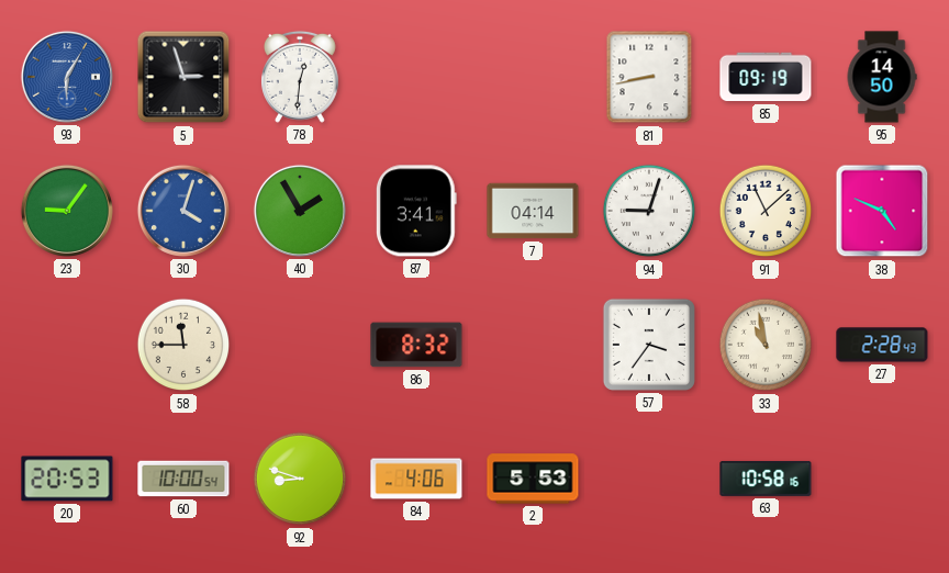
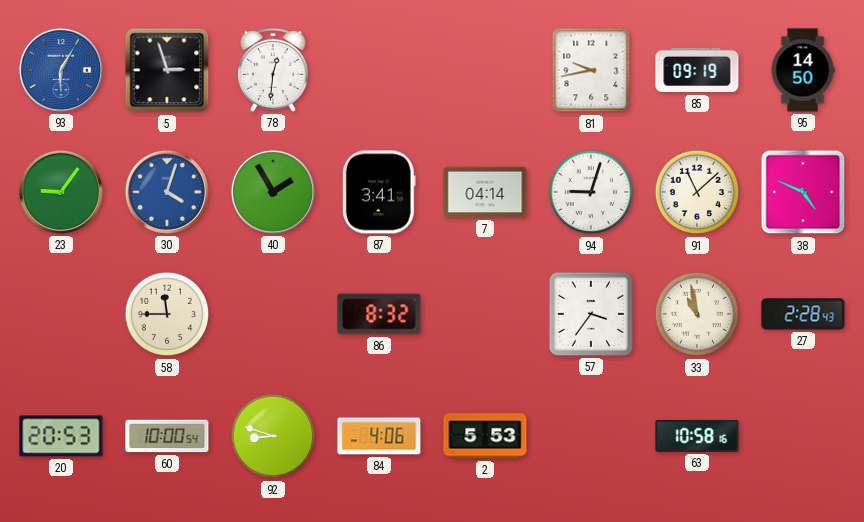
81: 8:43 -> 9:43 (591, 70)
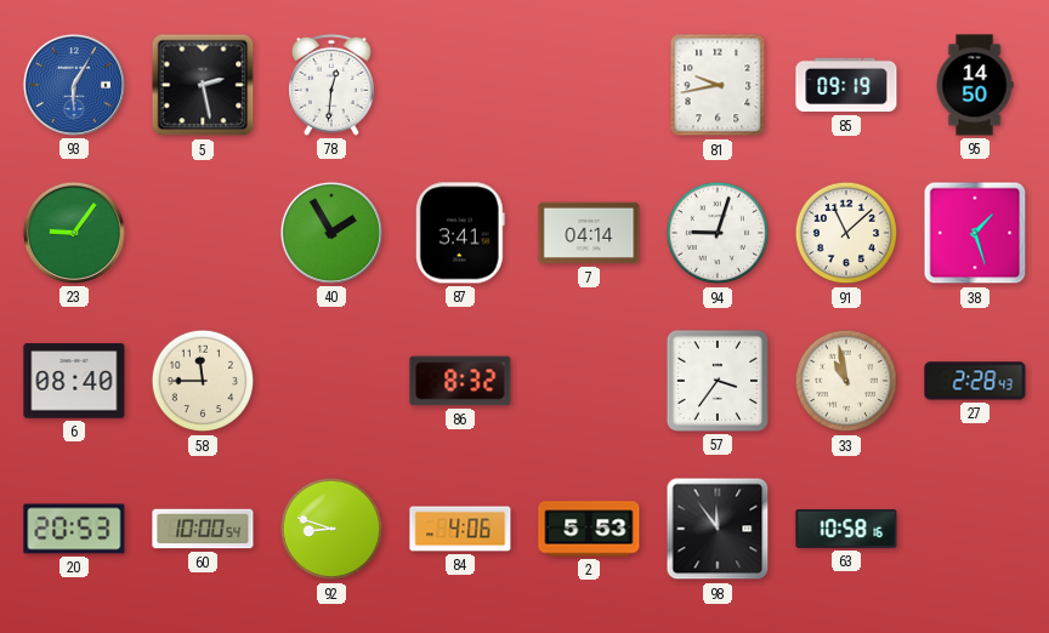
5: 2:57 -> 2:28 (203, 85)
30: 4:03 -> none (167, 192)
38: 4:49 -> 1:27 (975, 233)
6: none -> 08:40 (74, 381)
98: none -> 11:54 (718, 529)
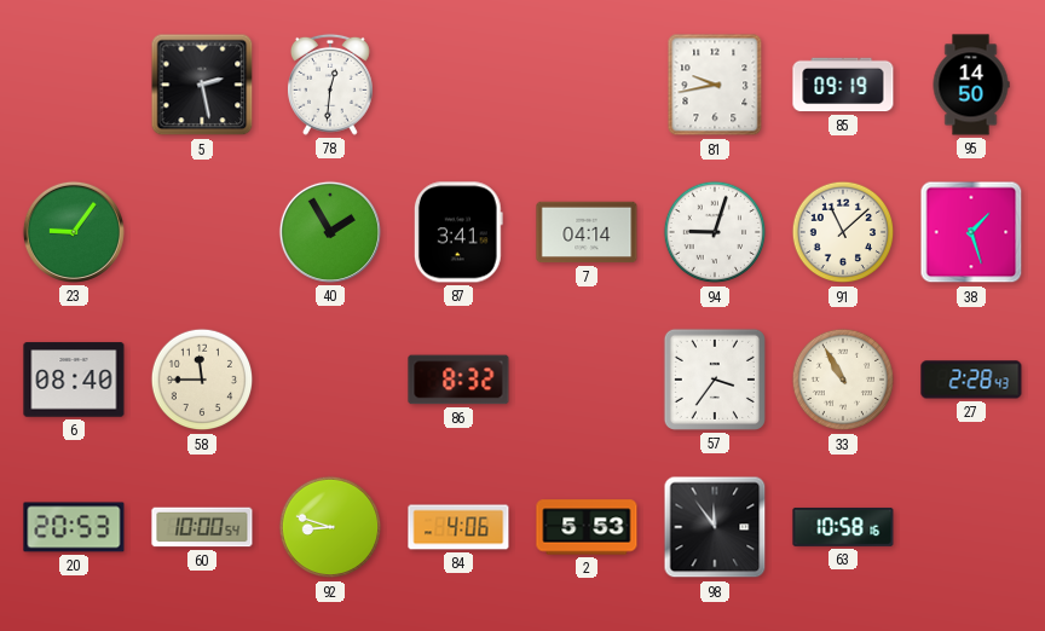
93: 6:05 -> none (74, 85)
33: 10:58 -> 10:55 (843, 380)
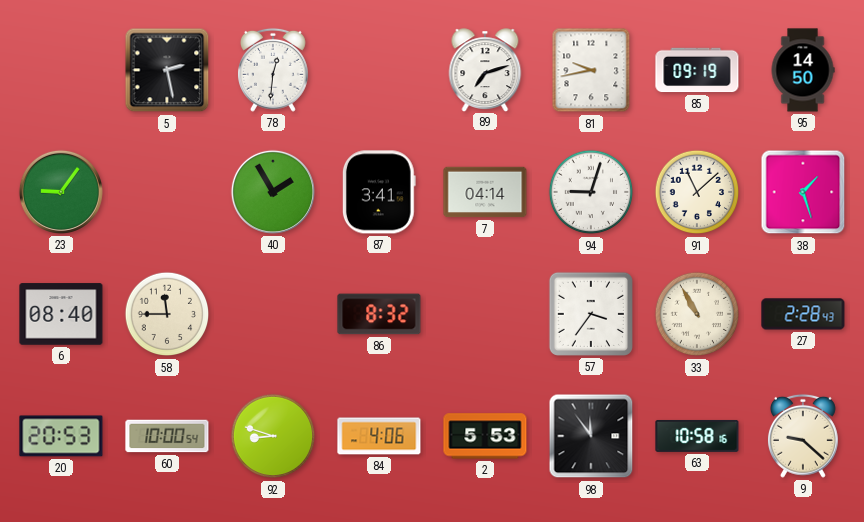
89: none -> 7:12 (485, 70)
9: none -> 9:22 (803, 436)
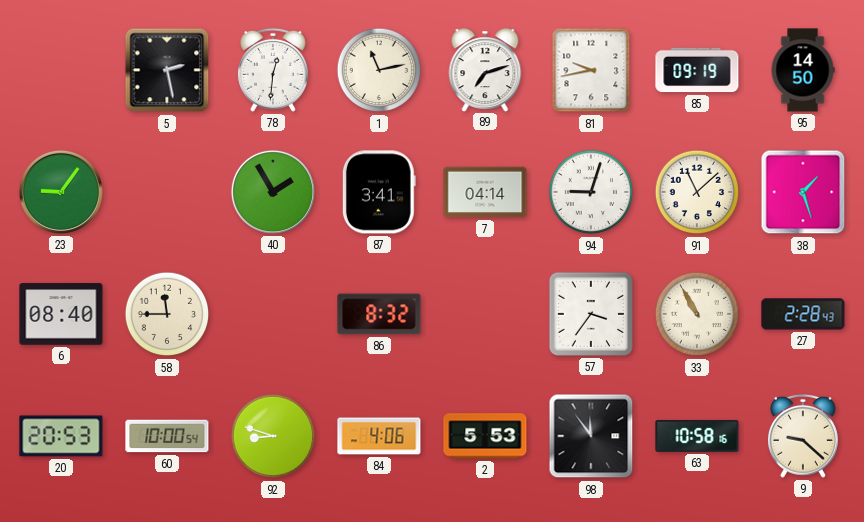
1: none -> 11:13 (379, 70)
